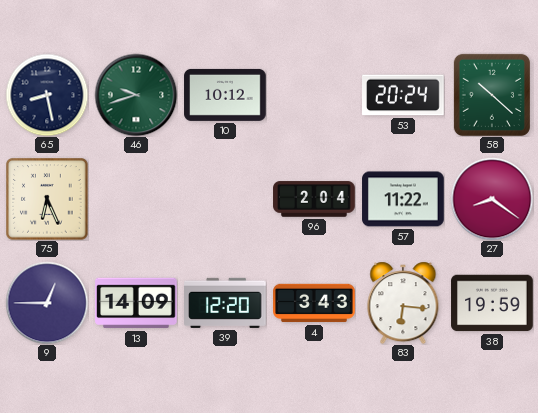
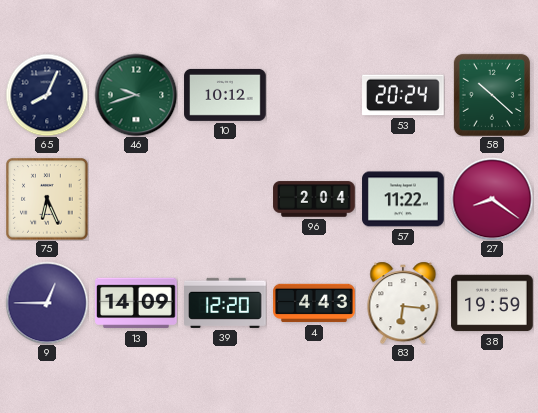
65: 8:28 -> 8:04 (47, 95)
4: 3:43 -> 4:43 (314, 303)
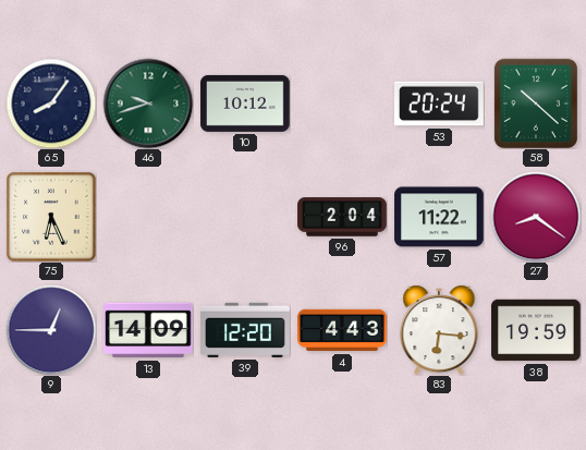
65: 8:04 -> 8:06 (51, 104)
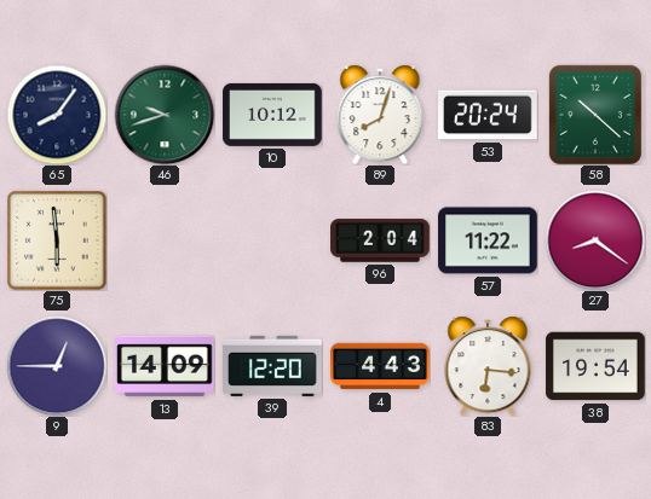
89: none -> 8:03 (380, 115)
75: 6:26 -> 5:59 (57, 240)
38: 19:59 -> 19:54 (595, 366)
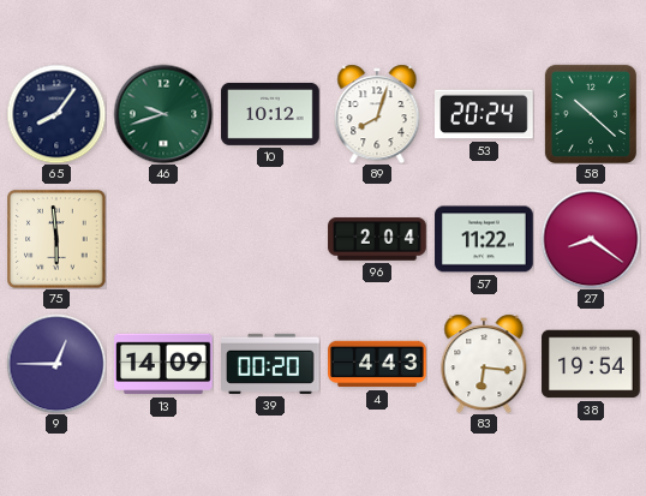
39: 12:20 -> 00:20 (270, 364)
